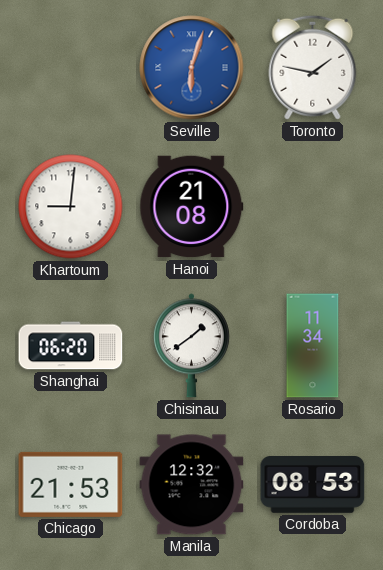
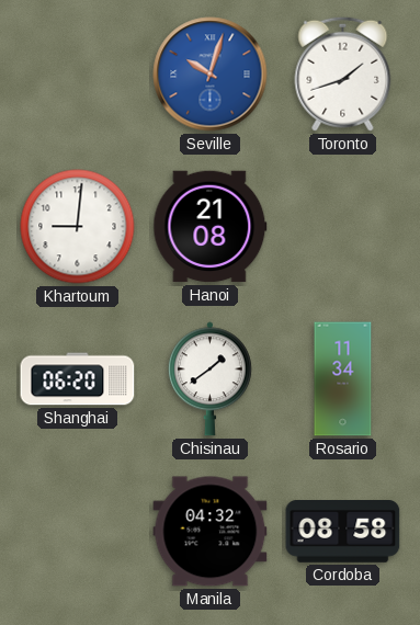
Seville: 6:03 -> 10:03 (211, 75)
Toronto: 1:47 -> 1:42 (343, 73)
Chicago: 21:53 -> none (71, 484)
Manila: 12:32 -> 04:32 (211, 532)
Cordoba: 08:53 -> 08:58 (343, 532)
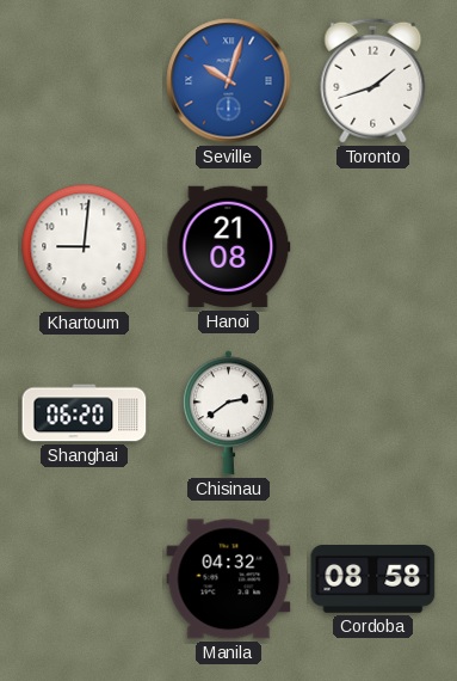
Chisinau: 1:39 -> 2:39 (228, 413)
Rosario: 11:34 -> none (343, 379)
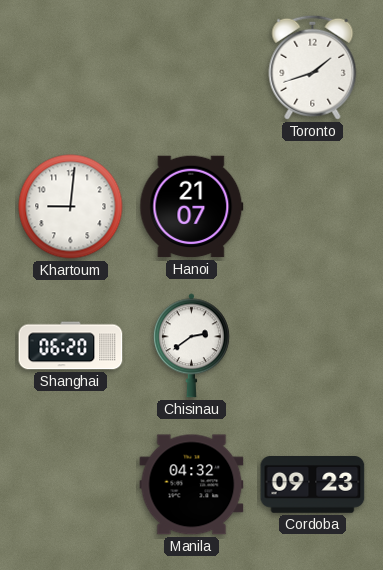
Seville: 10:03 -> none (229, 81)
Hanoi: 21:08 -> 21:07 (192, 207)
Cordoba: 08:58 -> 09:23 (313, 485)
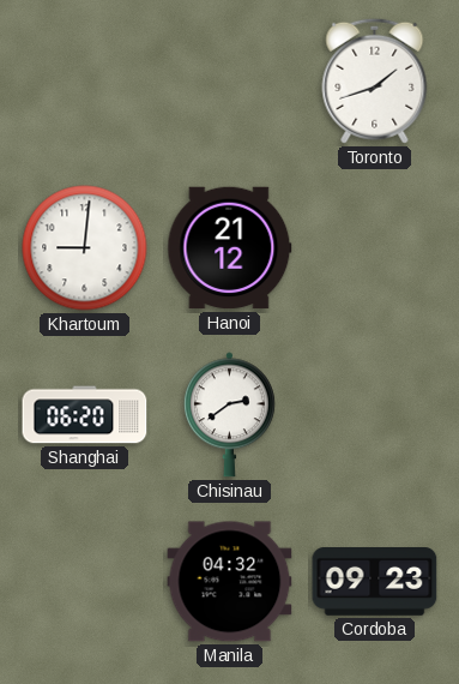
Hanoi: 21:07 -> 21:12 (230, 248)
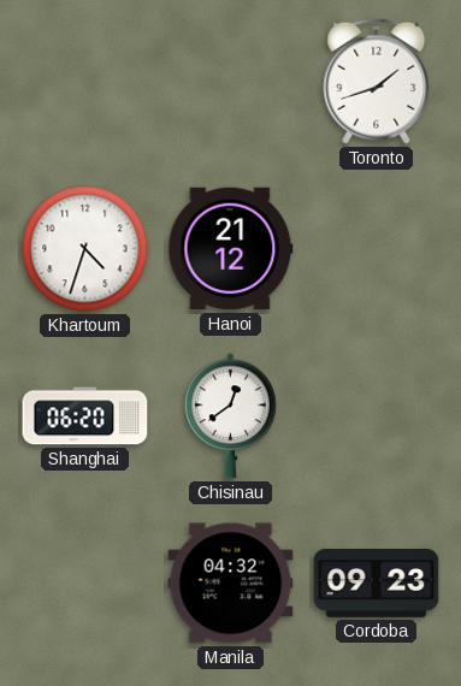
Khartoum: 9:01 -> 4:33 (85, 249)
Chisinau: 2:39 -> 12:39 (230, 416)
